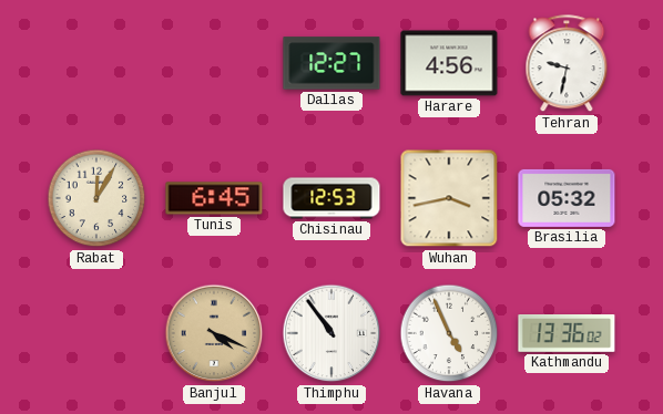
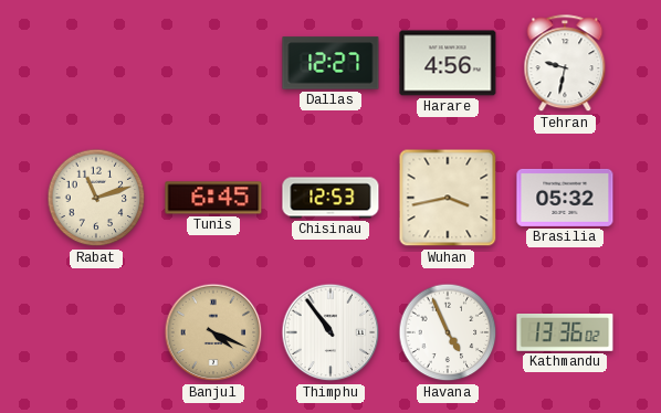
Rabat: 12:05 -> 11:12 (96, 198)
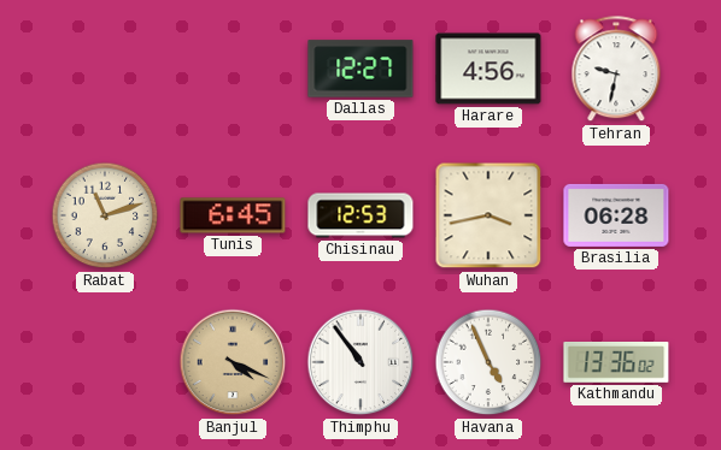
Brasilia: 05:32 -> 06:28 (616, 215)
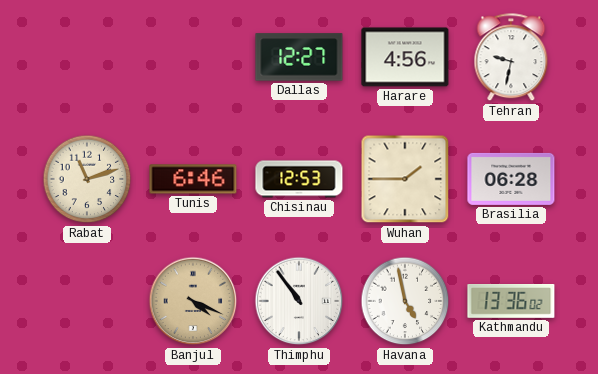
Tunis: 6:45 -> 6:46 (193, 179)
Wuhan: 3:43 -> 1:45 (405, 179)
Havana: 4:56 -> 4:58 (405, 301)
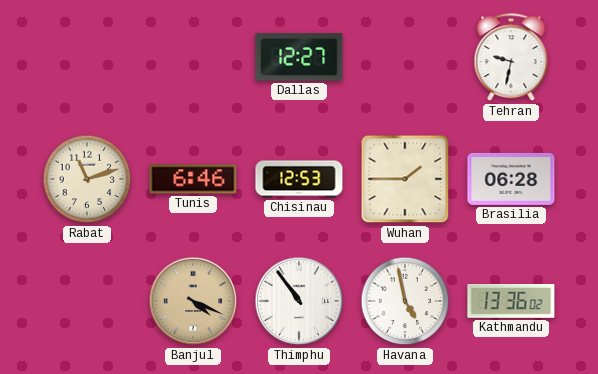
Harare: 4:56 -> none (405, 57)
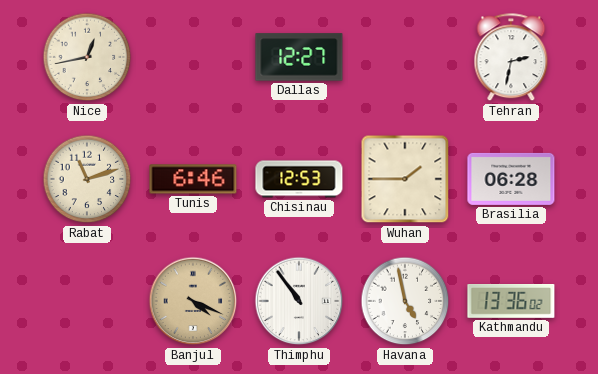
Nice: none -> 12:43 (87, 57)
Tehran: 9:32 -> 2:32 (511, 58)
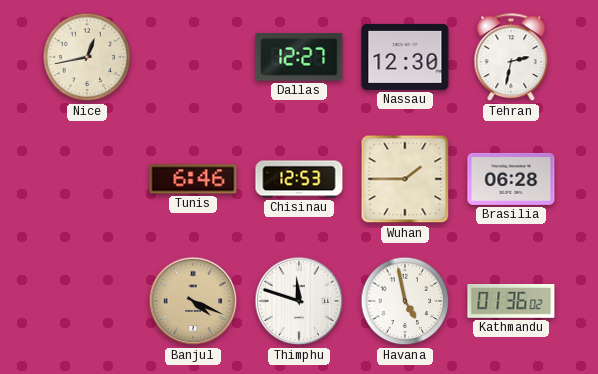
Nassau: none -> 12:30 (405, 57)
Rabat: 11:12 -> none (87, 179)
Thimphu: 10:54 -> 11:48 (299, 301)
Kathmandu: 13:36 -> 01:36 (511, 302)
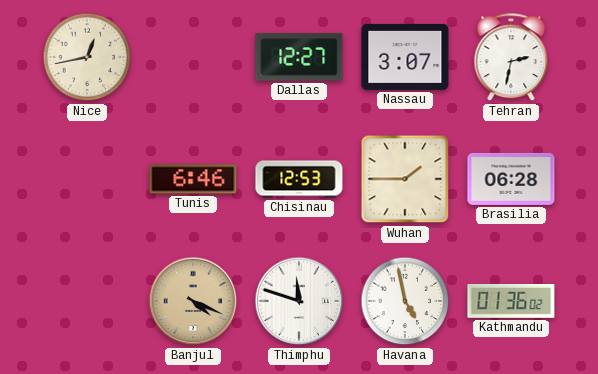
Nassau: 12:30 -> 3:07 (405, 57)
